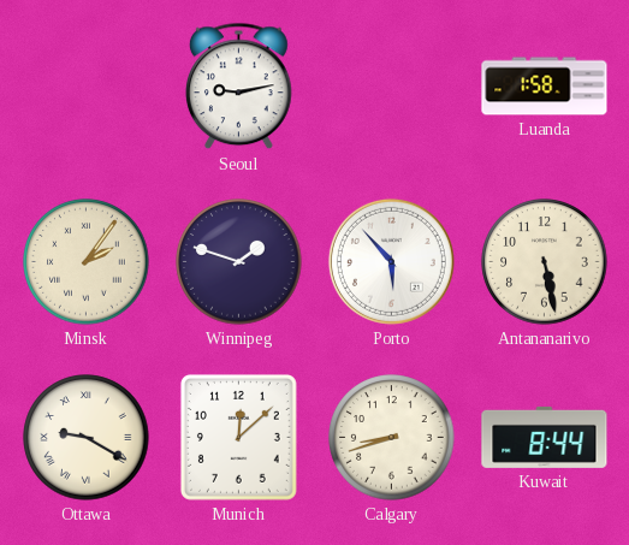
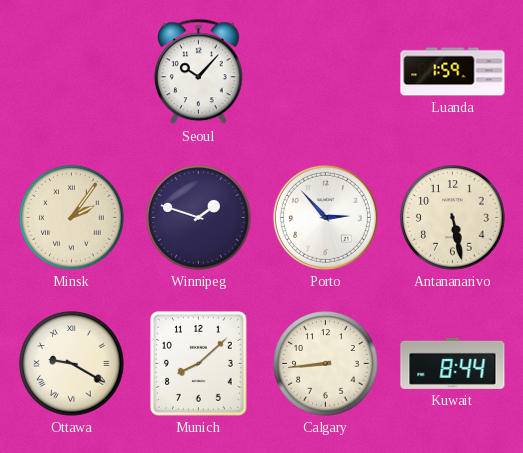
Seoul: 9:13 -> 10:07 (199, 72)
Luanda: 1:58 -> 1:59 (453, 72)
Porto: 5:53 -> 2:53 (325, 217)
Munich: 12:08 -> 8:08 (198, 363)
Calgary: 8:42 -> 8:44 (326, 364)
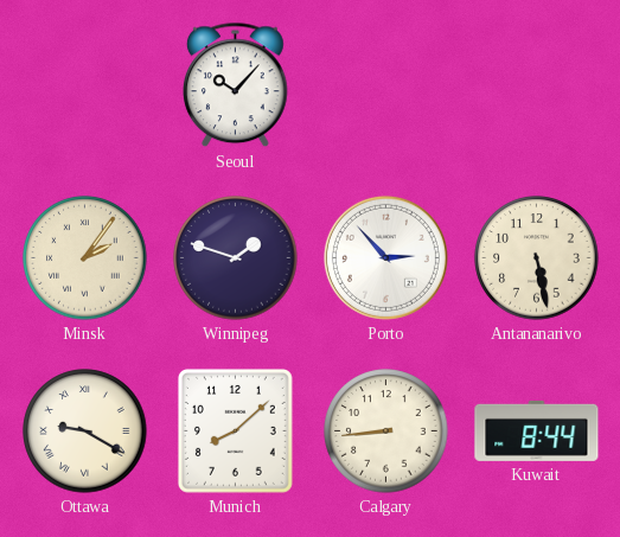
Luanda: 1:59 -> none (453, 72)
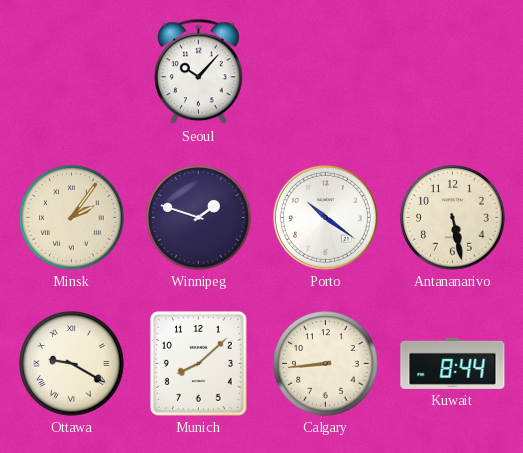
Porto: 2:53 -> 10:21 (325, 217)
